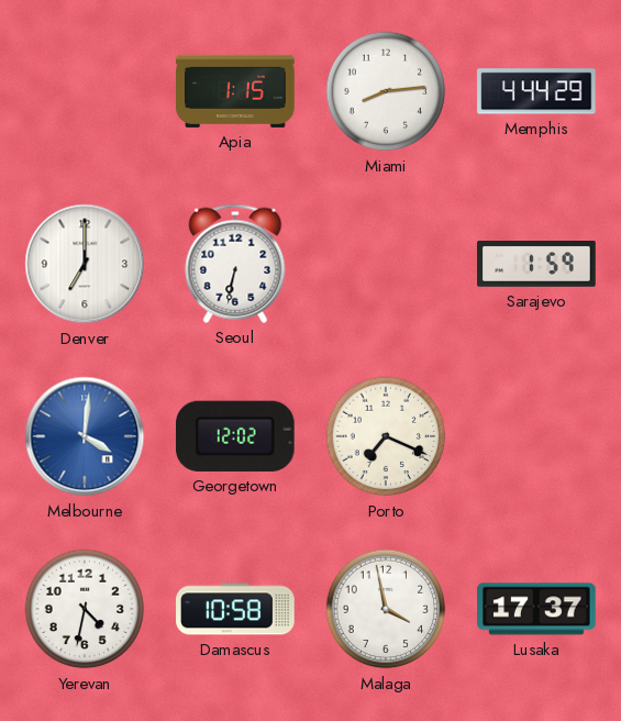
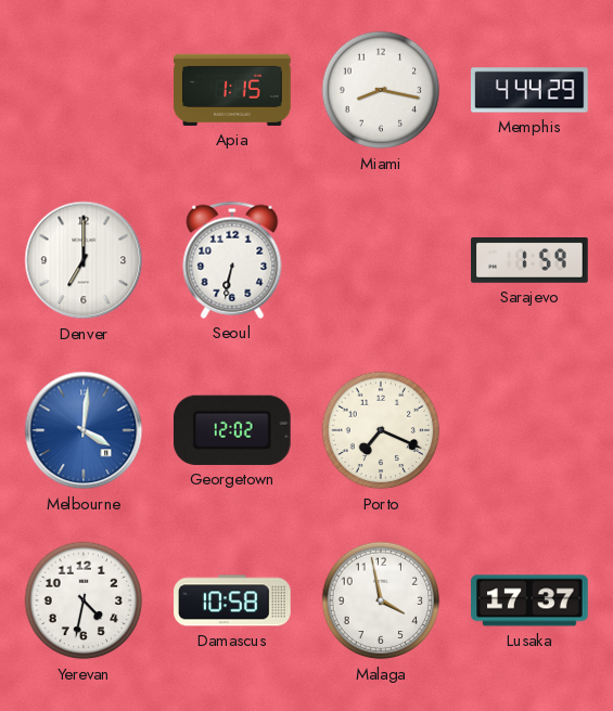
Miami: 8:14 -> 8:17 (381, 90)
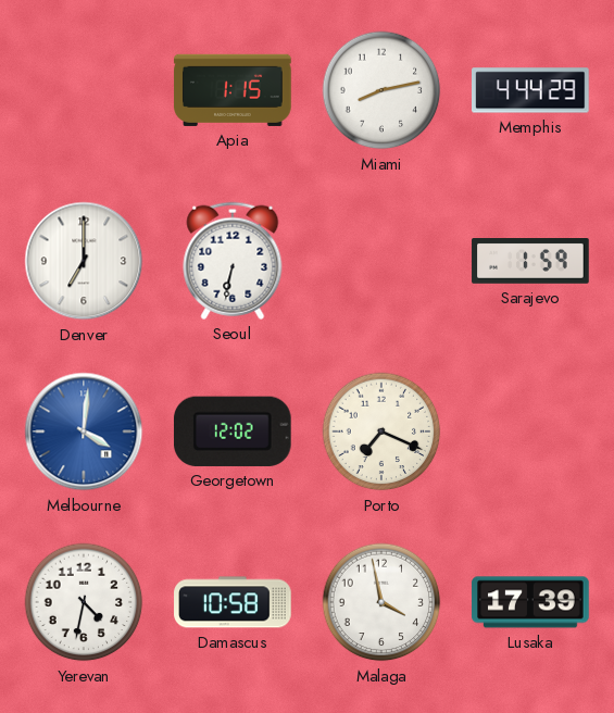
Miami: 8:17 -> 8:13 (381, 90)
Lusaka: 17:37 -> 17:39 (530, 602)
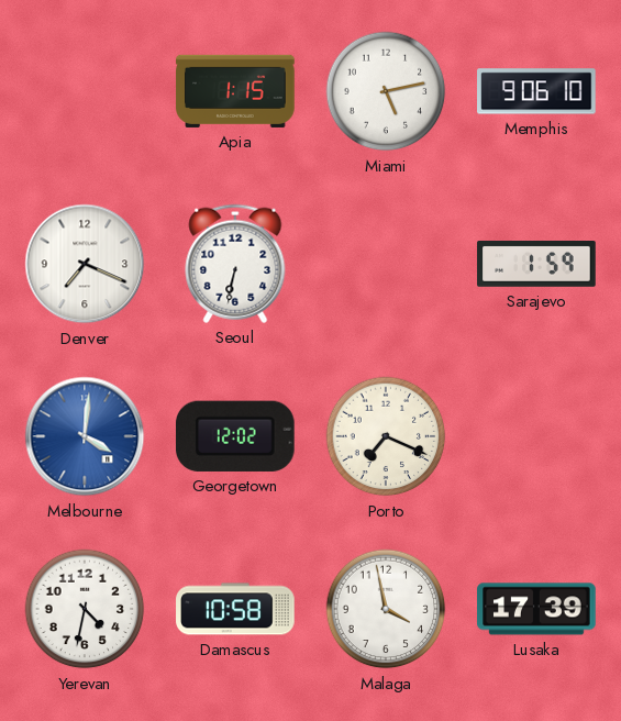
Miami: 8:13 -> 5:13 (386, 91)
Memphis: 4:44 -> 9:06 (537, 91)
Denver: 7:00 -> 7:19 (85, 264)
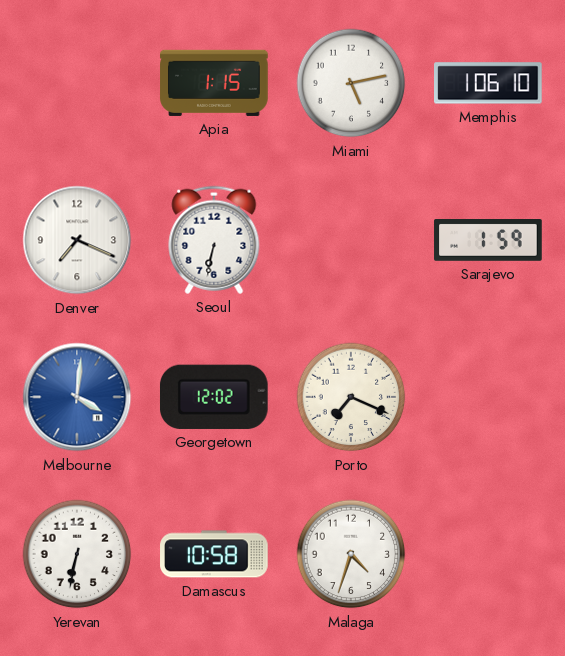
Memphis: 9:06 -> 1:06 (489, 83)
Yerevan: 4:32 -> 6:32 (77, 554)
Malaga: 3:58 -> 4:33 (351, 554)
Lusaka: 17:39 -> none (536, 609)
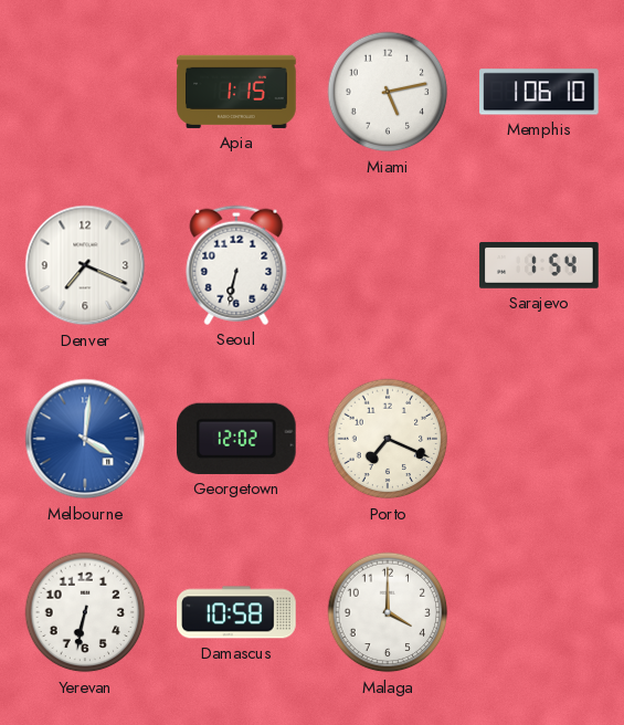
Sarajevo: 1:59 -> 1:54 (539, 266)
Malaga: 4:33 -> 4:00 (388, 612)
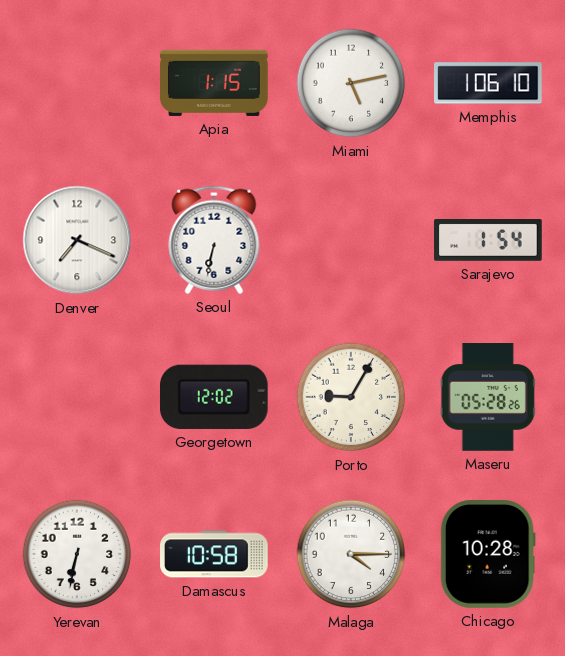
Melbourne: 4:01 -> none (85, 439)
Porto: 7:19 -> 9:05 (351, 397)
Maseru: none -> 05:28 (488, 397)
Malaga: 4:00 -> 4:15 (351, 554)
Chicago: none -> 10:28 (488, 555)
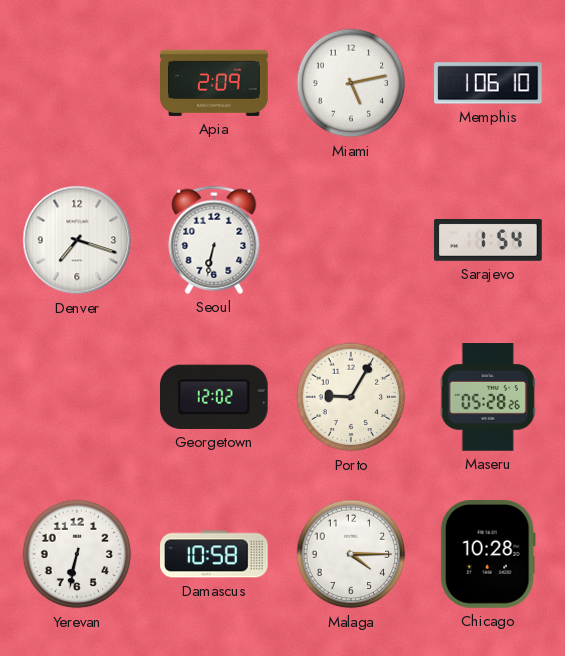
Apia: 1:15 -> 2:09 (214, 83)
Denver: 7:19 -> 7:18 (77, 240)
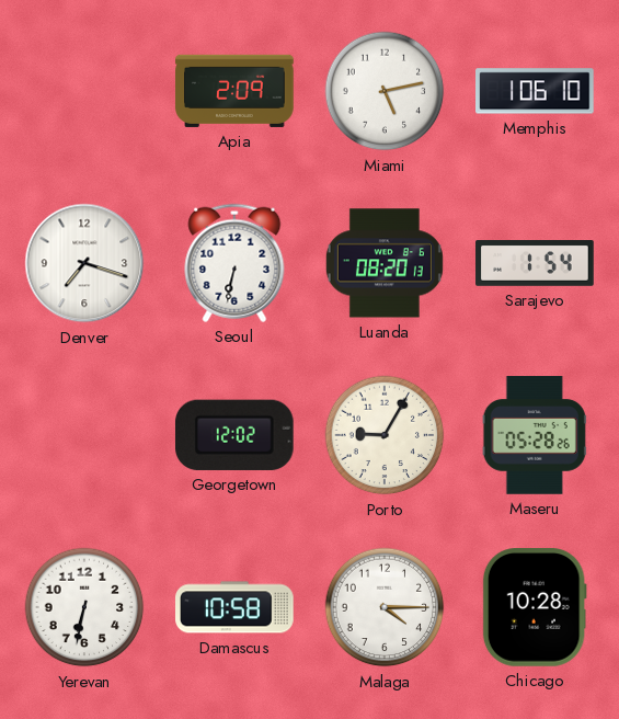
Luanda: none -> 08:20 (385, 263)
